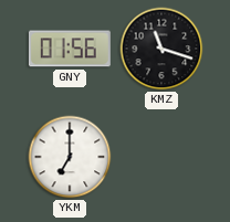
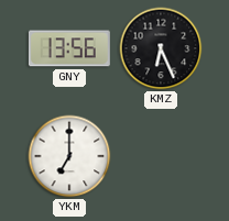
GNY: 01:56 -> 13:56 (69, 48)
KMZ: 11:18 -> 6:26 (161, 48)
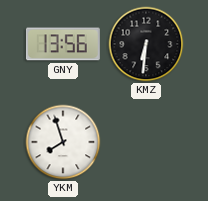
KMZ: 6:26 -> 6:31 (146, 44)
YKM: 7:00 -> 7:57 (63, 142)
